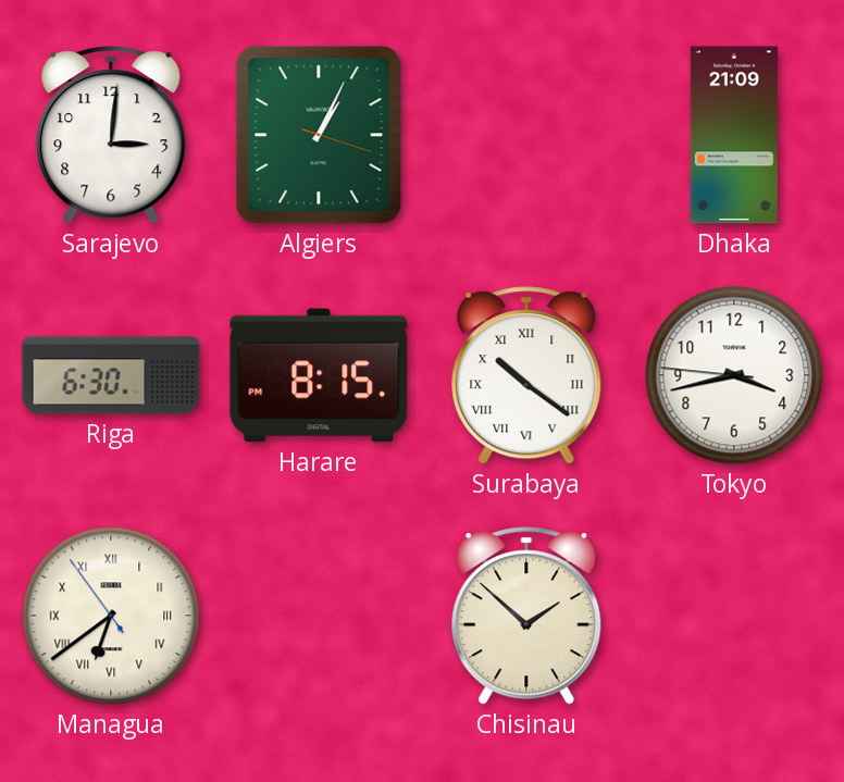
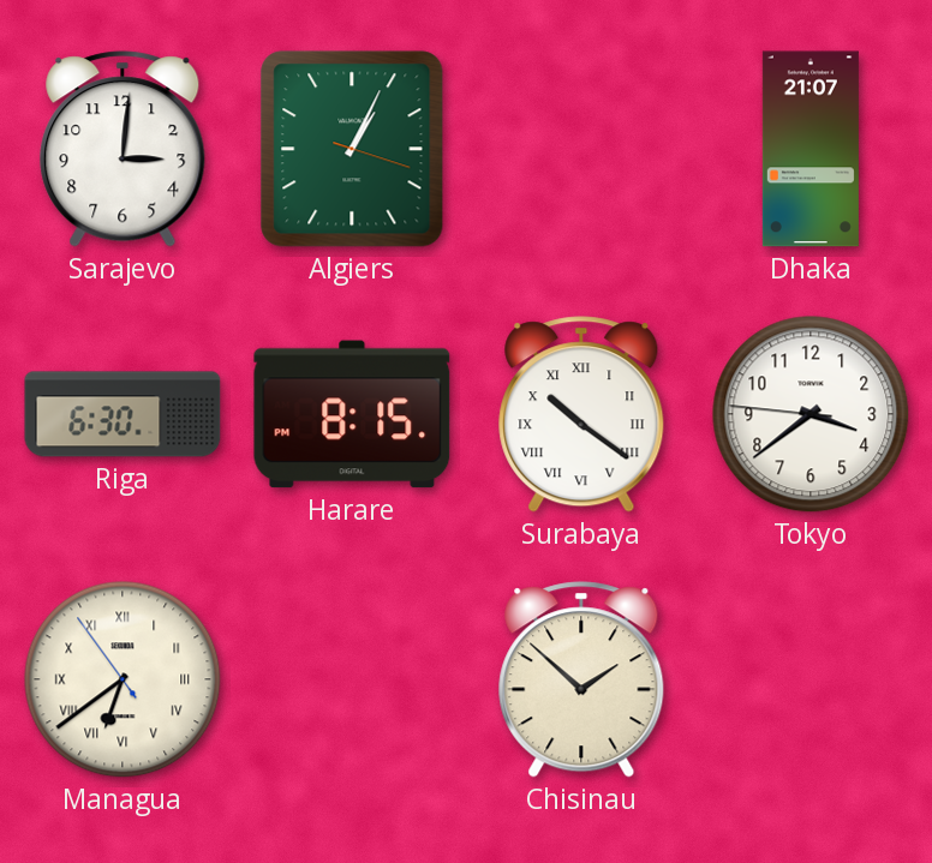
Dhaka: 21:09 -> 21:07 (811, 149)
Tokyo: 3:42 -> 3:38 (811, 414)
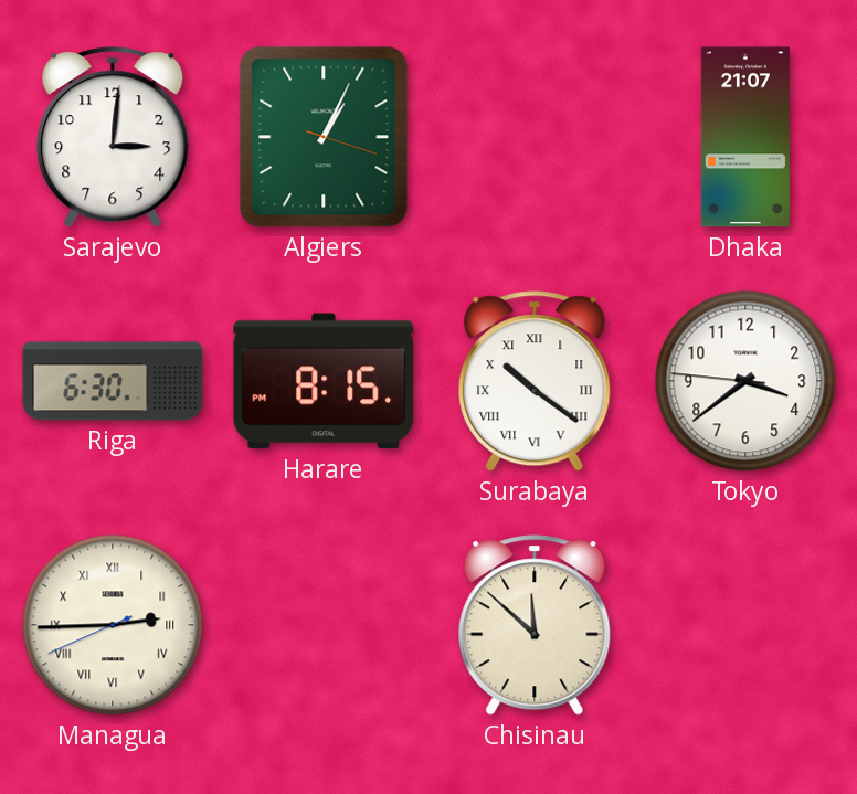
Managua: 6:38 -> 2:44 (113, 625)
Chisinau: 1:52 -> 11:52 (535, 625)
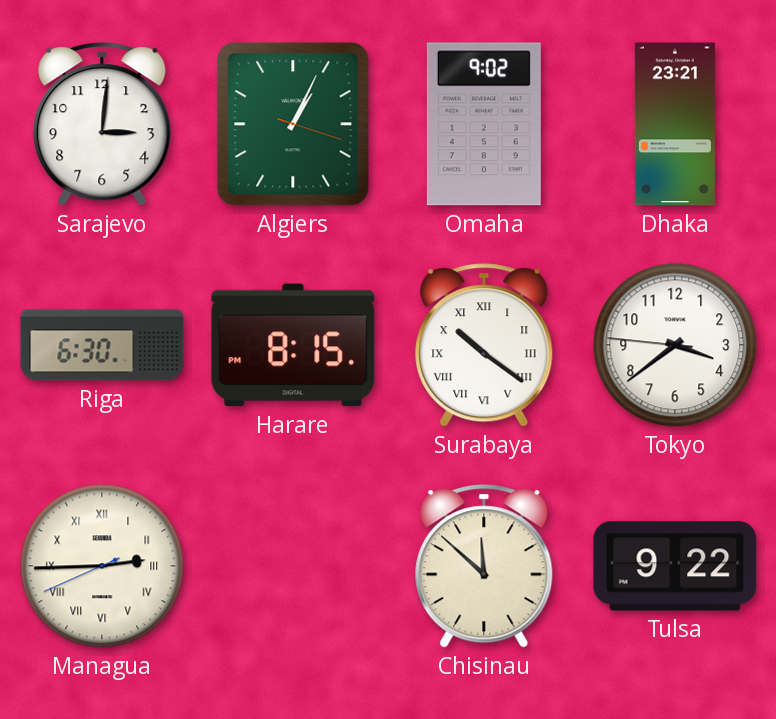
Omaha: none -> 9:02 (484, 124)
Dhaka: 21:07 -> 23:21 (675, 124)
Tulsa: none -> 9:22 (675, 566)
